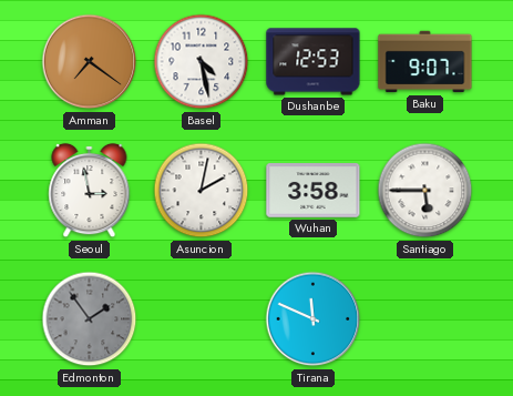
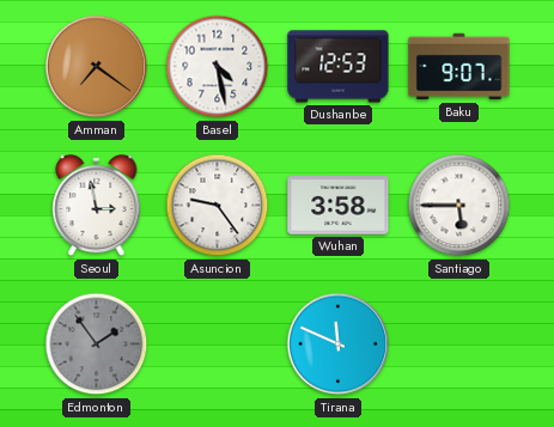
Asuncion: 2:02 -> 9:24 (218, 206)
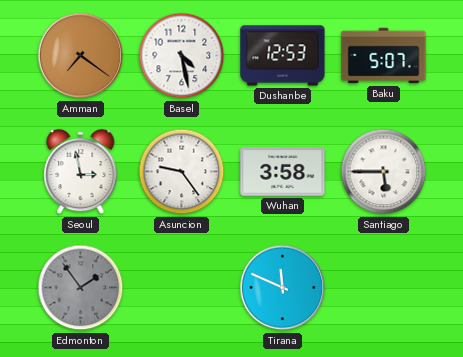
Baku: 9:07 -> 5:07 (384, 56)
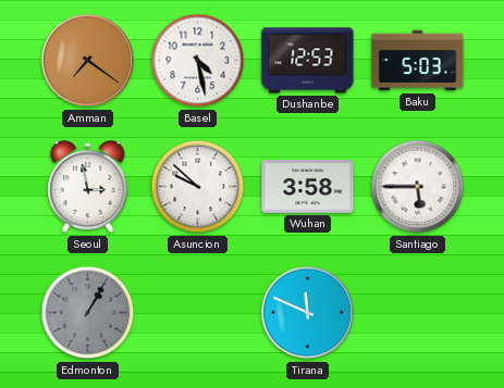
Baku: 5:07 -> 5:03 (418, 61)
Asuncion: 9:24 -> 9:52 (198, 187)
Edmonton: 1:54 -> 1:05 (88, 313)
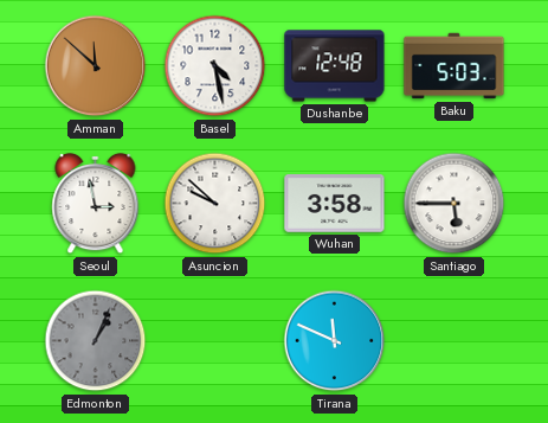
Amman: 7:21 -> 11:52 (96, 66)
Dushanbe: 12:53 -> 12:48 (335, 66)
Edmonton: 1:05 -> 1:04 (96, 341)
